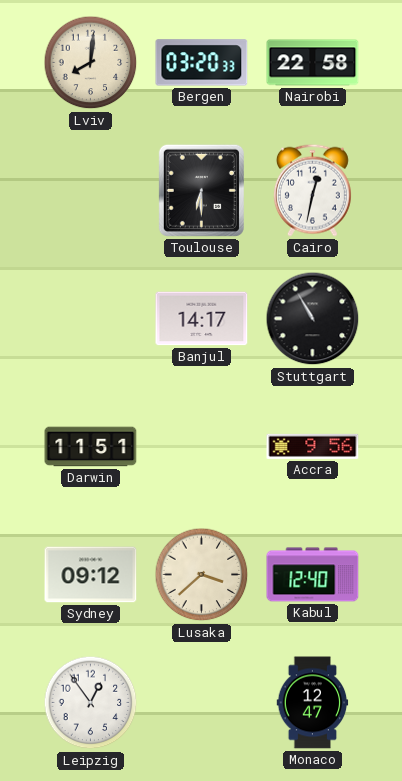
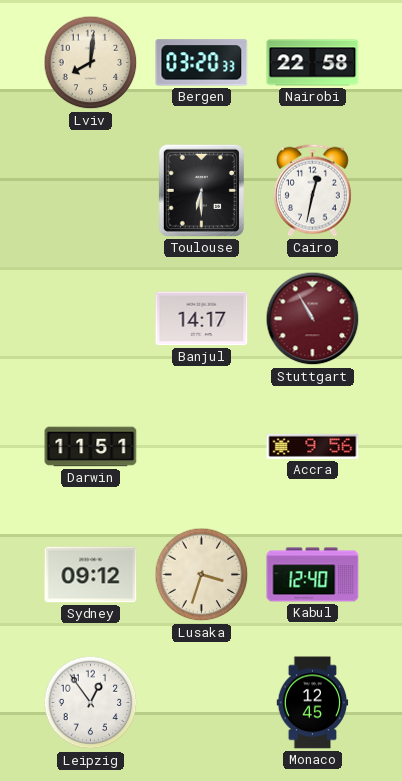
Stuttgart dial: black -> burgundy (313, 319)
Lusaka: 3:38 -> 3:33 (202, 575)
Monaco: 12:47 -> 12:45 (313, 703)
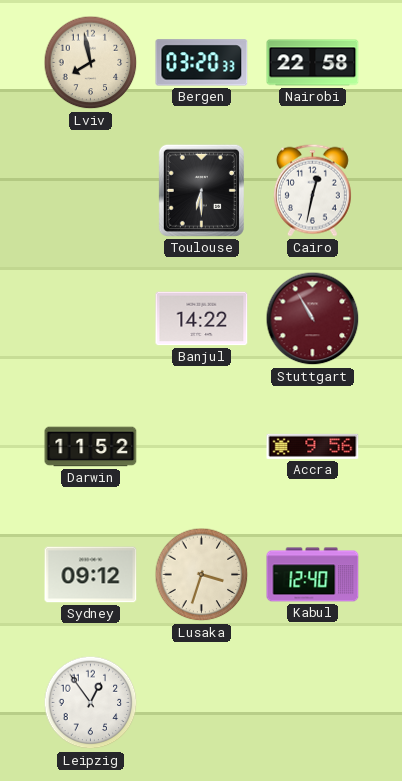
Lviv: 8:01 -> 7:58 (91, 63)
Banjul: 14:17 -> 14:22 (202, 319)
Darwin: 11:51 -> 11:52 (91, 447)
Monaco: 12:45 -> none (313, 703)
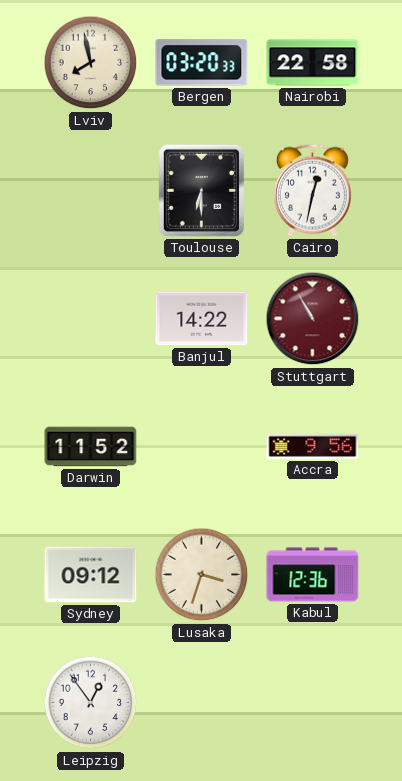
Kabul: 12:40 -> 12:36 (313, 575)
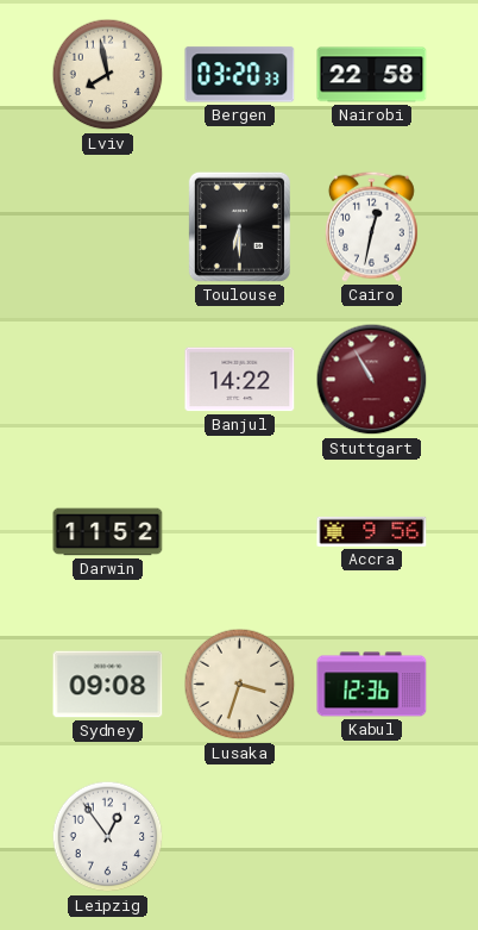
Sydney: 09:12 -> 09:08 (108, 685)
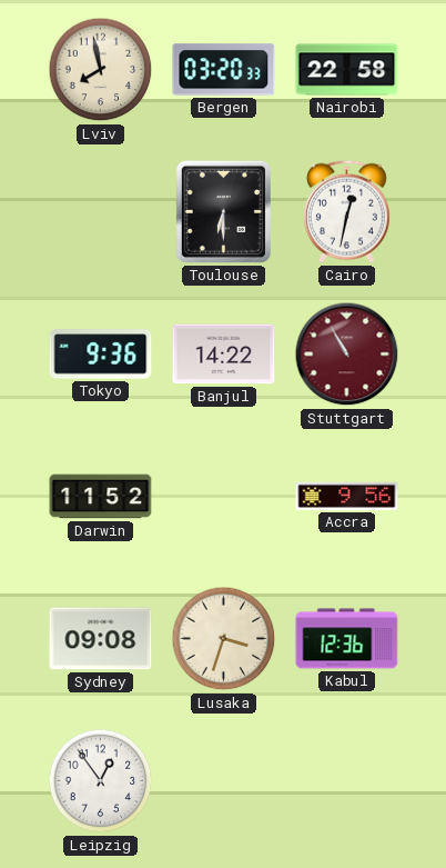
Tokyo: none -> 9:36 (101, 355)
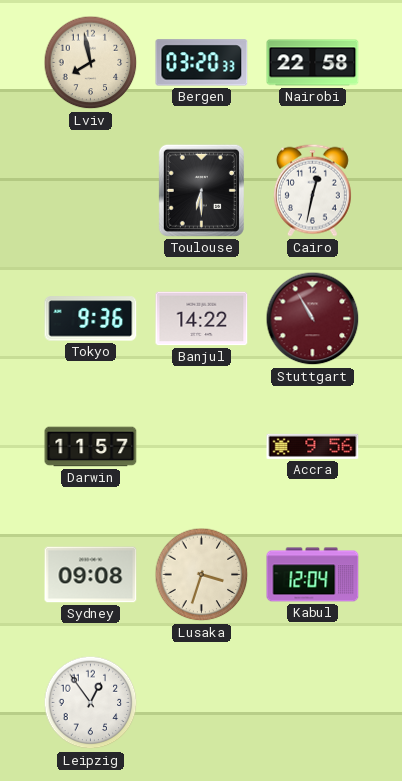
Darwin: 11:52 -> 11:57 (91, 447)
Kabul: 12:36 -> 12:04 (313, 575)
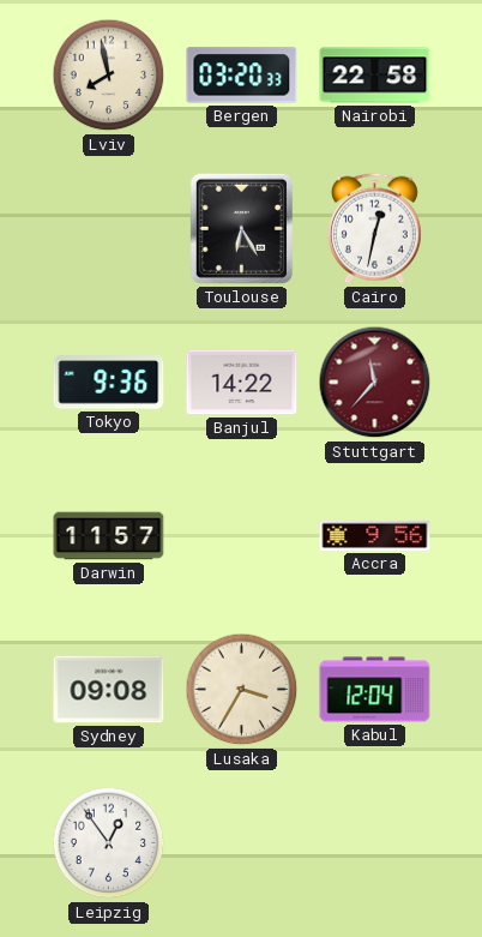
Toulouse: 6:30 -> 6:25 (241, 228)
Stuttgart: 10:55 -> 11:37 (375, 383)
Lusaka: 3:33 -> 3:35 (242, 690)
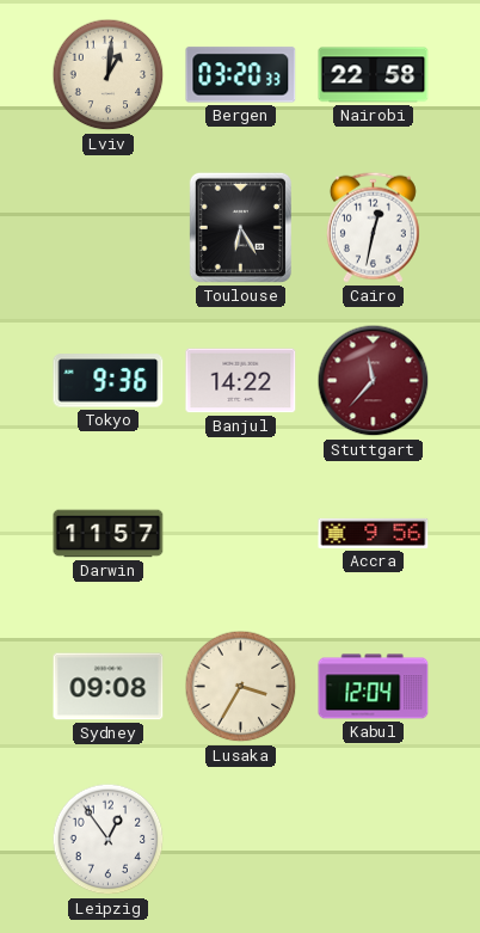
Lviv: 7:58 -> 1:01 (109, 75)
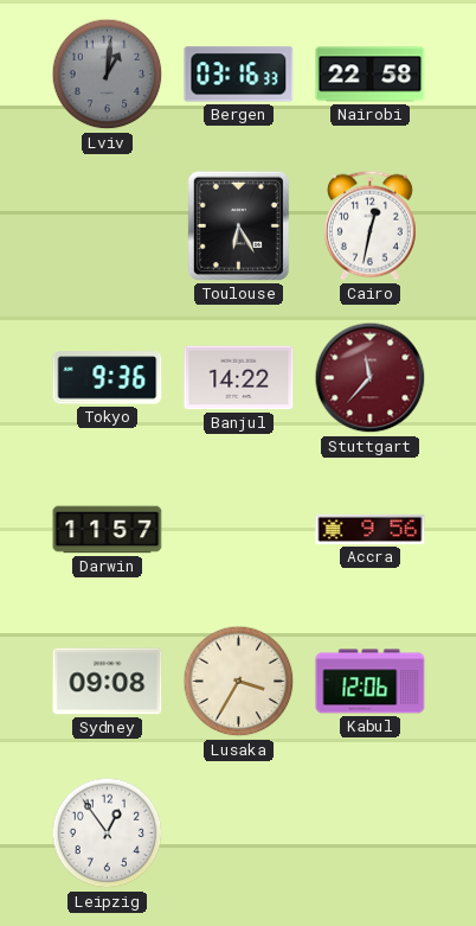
Lviv dial: cream -> grey (108, 75)
Bergen: 03:20 -> 03:16 (239, 75)
Kabul: 12:04 -> 12:06 (371, 682)
